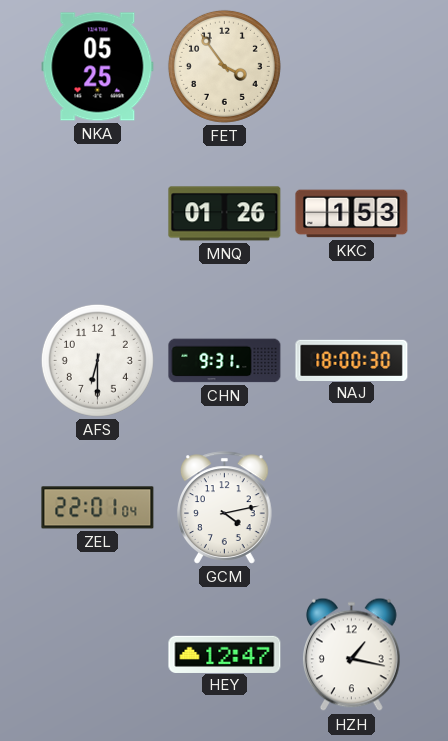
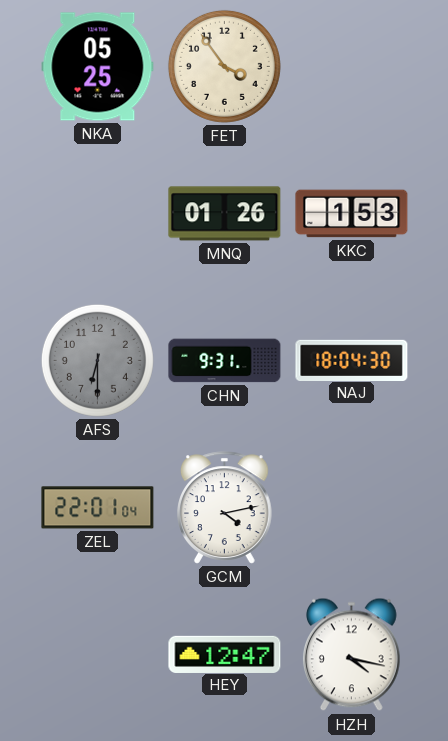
AFS dial: white -> grey (97, 360)
NAJ: 18:00 -> 18:04 (352, 360)
HZH: 1:17 -> 4:17 (352, 655)
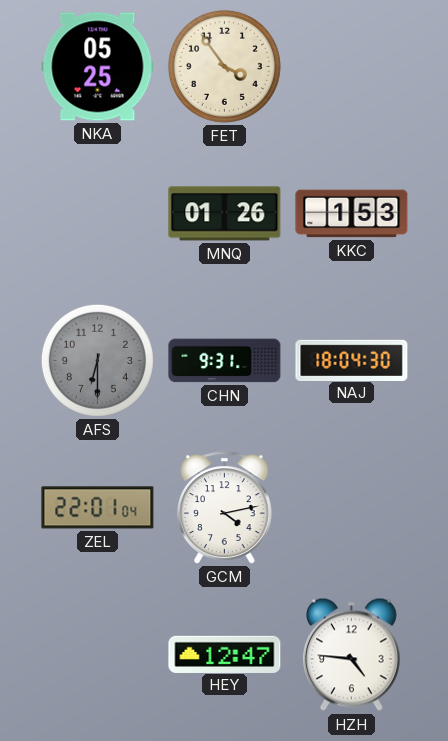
HZH: 4:17 -> 4:46 (352, 655)
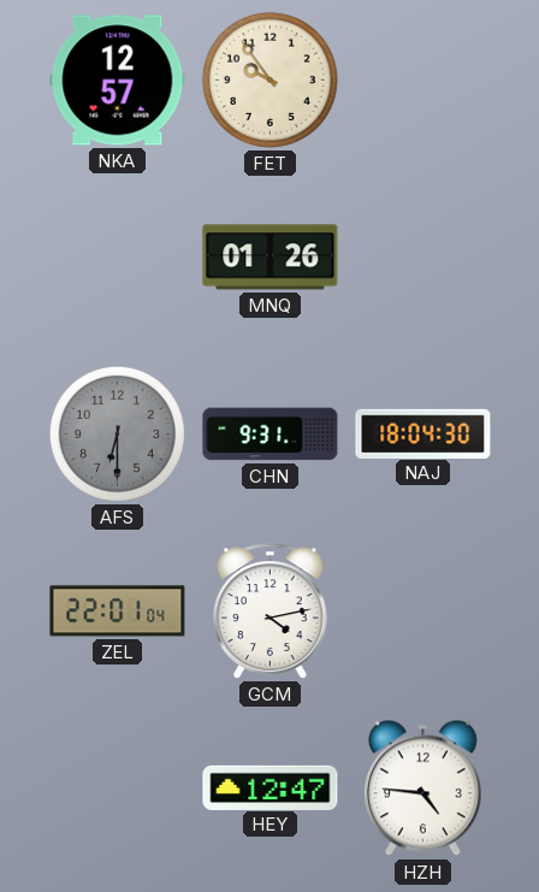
NKA: 05:25 -> 12:57 (118, 81)
FET: 3:54 -> 9:54 (269, 79)
KKC: 1:53 -> none (352, 214)
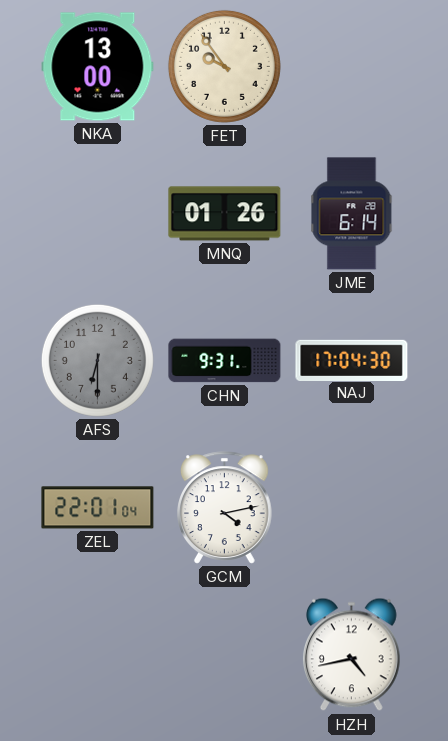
NKA: 12:57 -> 13:00 (98, 67)
JME: none -> 6:14 (352, 214)
NAJ: 18:04 -> 17:04 (352, 360)
HEY: 12:47 -> none (271, 787)
HZH: 4:46 -> 4:43 (352, 655)
